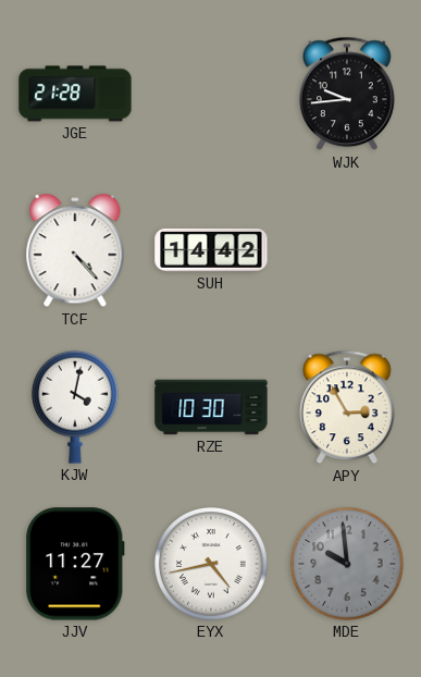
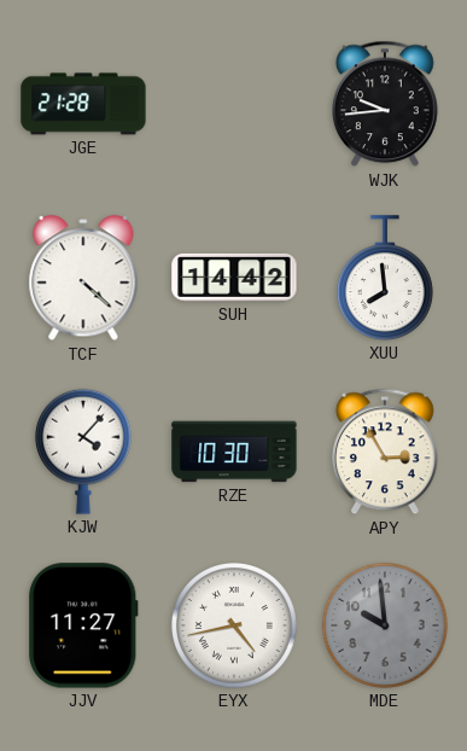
TCF: 4:23 -> 4:22 (83, 279)
XUU: none -> 7:59 (385, 278)
KJW: 4:02 -> 4:07 (83, 452)
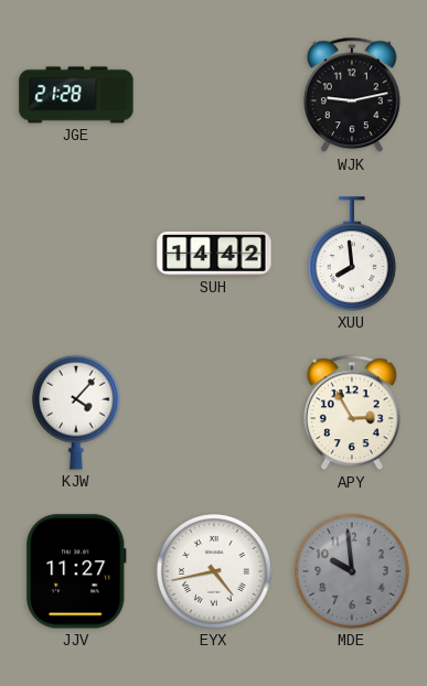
WJK: 9:44 -> 9:13 (353, 95)
TCF: 4:22 -> none (83, 279)
RZE: 10:30 -> none (234, 452)
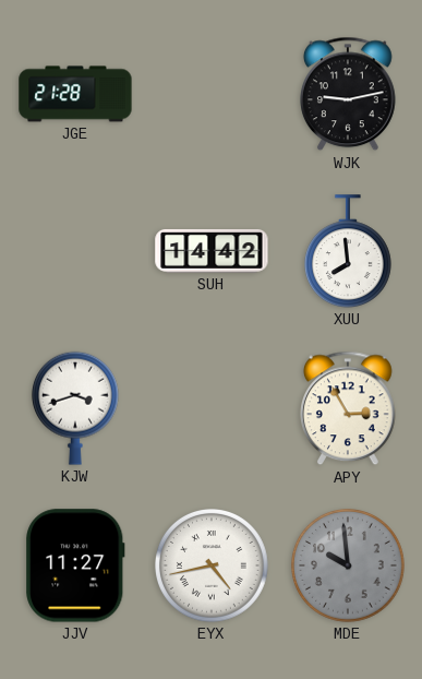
KJW: 4:07 -> 3:42 (75, 408)
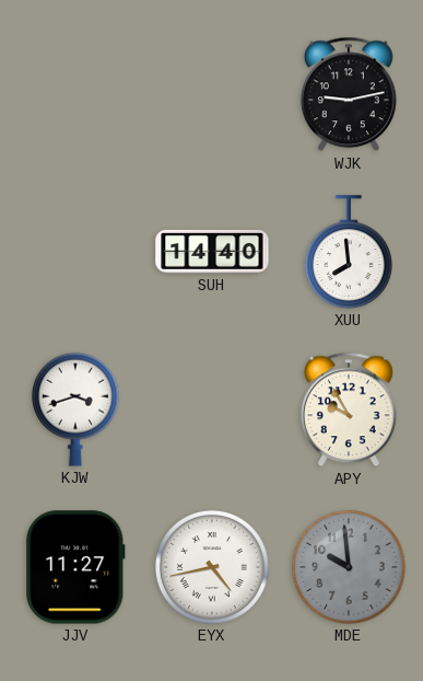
JGE: 21:28 -> none (75, 94)
SUH: 14:42 -> 14:40 (212, 252)
APY: 2:55 -> 9:55 (350, 409)
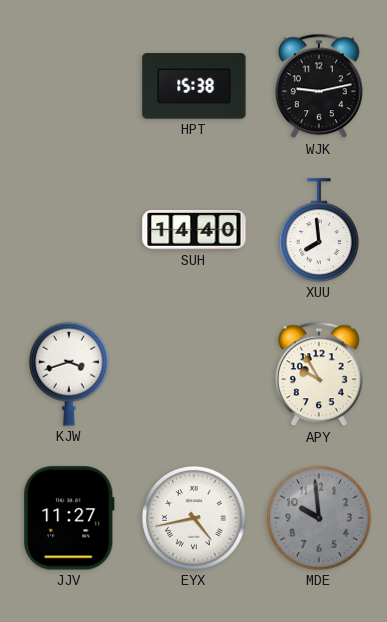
HPT: none -> 15:38 (194, 86)
